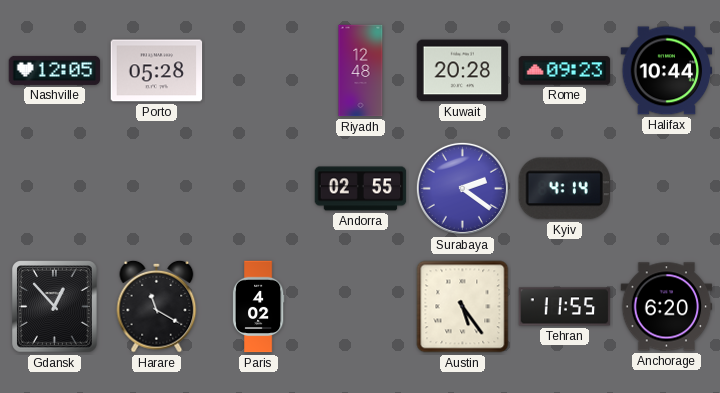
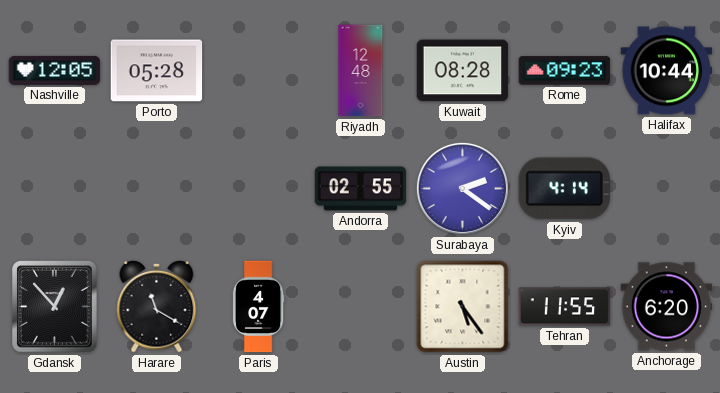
Kuwait: 20:28 -> 08:28 (463, 71)
Paris: 4:02 -> 4:07 (258, 307)
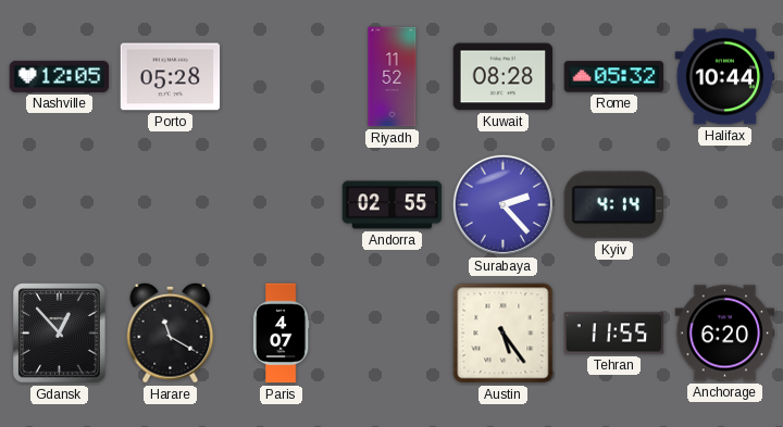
Riyadh: 12:48 -> 11:52 (393, 77)
Rome: 09:23 -> 05:32 (614, 77)
Surabaya: 2:21 -> 2:23 (502, 204)
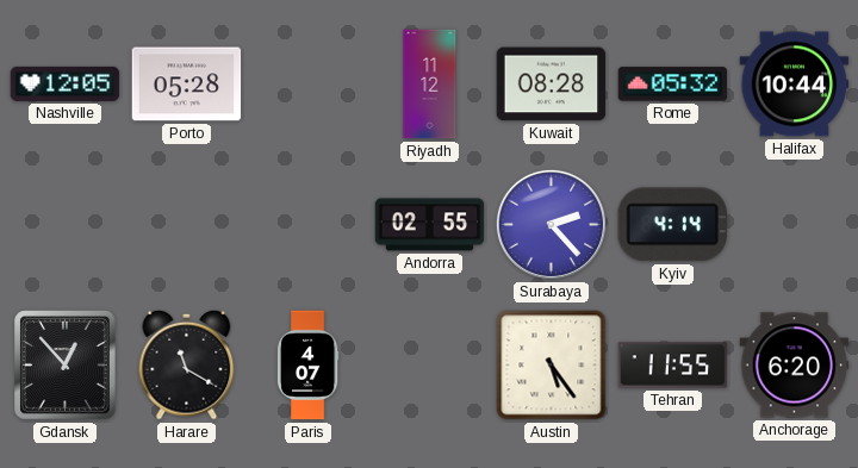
Riyadh: 11:52 -> 11:12 (430, 85)
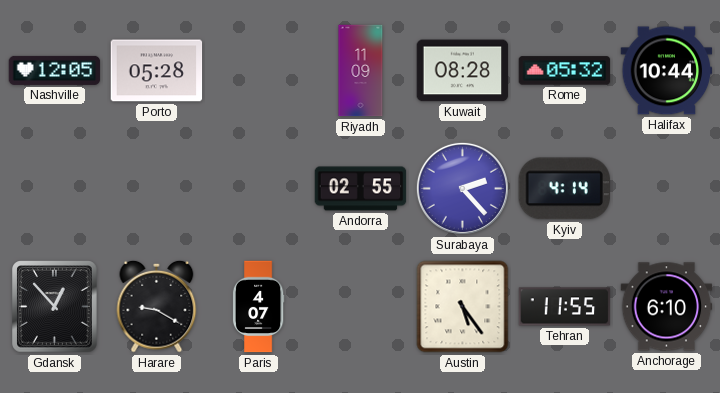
Riyadh: 11:12 -> 11:09 (361, 71)
Harare: 11:20 -> 9:20 (157, 306)
Anchorage: 6:20 -> 6:10 (667, 307)
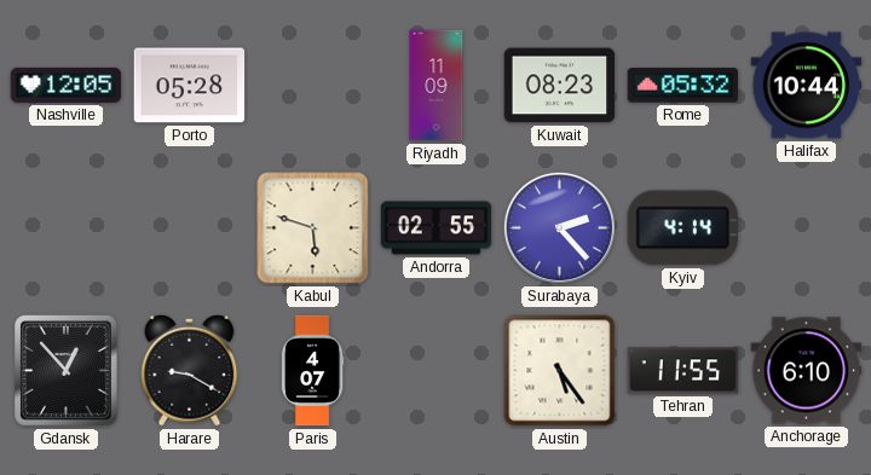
Kuwait: 08:28 -> 08:23 (560, 86)
Kabul: none -> 5:48 (313, 228)
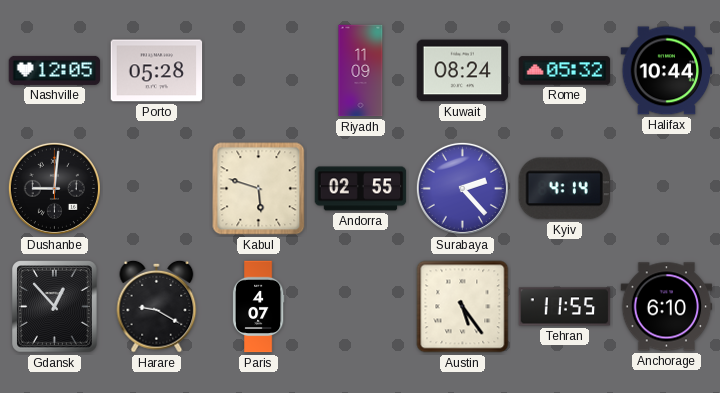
Kuwait: 08:23 -> 08:24 (463, 71)
Dushanbe: none -> 9:01 (54, 188)
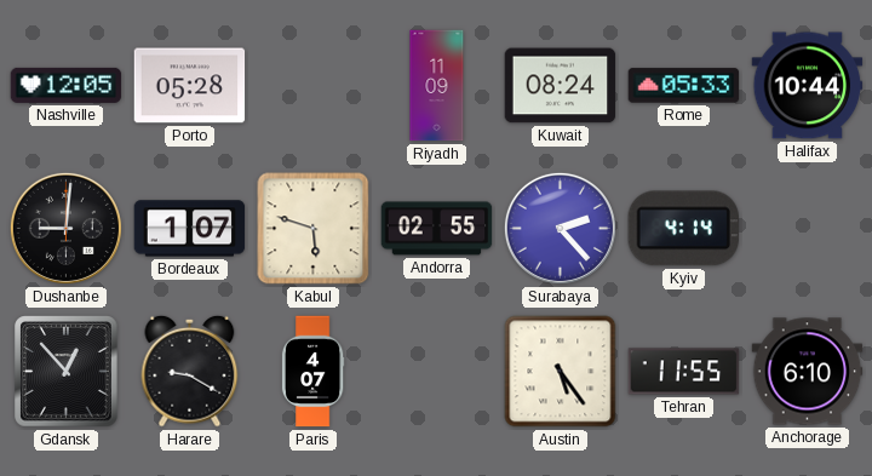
Rome: 05:32 -> 05:33 (684, 86)
Bordeaux: none -> 1:07 (190, 229)
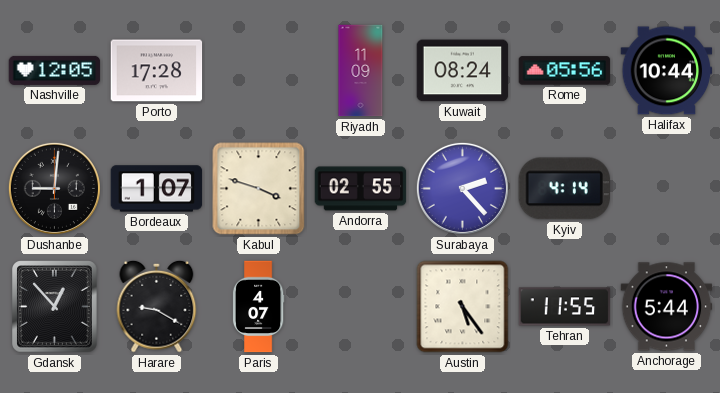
Porto: 05:28 -> 17:28 (157, 71)
Rome: 05:33 -> 05:56 (565, 71)
Kabul: 5:48 -> 3:48 (259, 189)
Anchorage: 6:10 -> 5:44 (667, 307)
